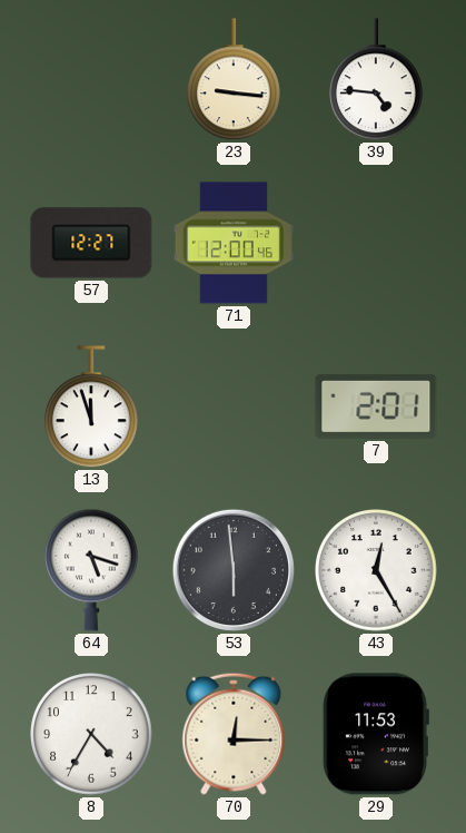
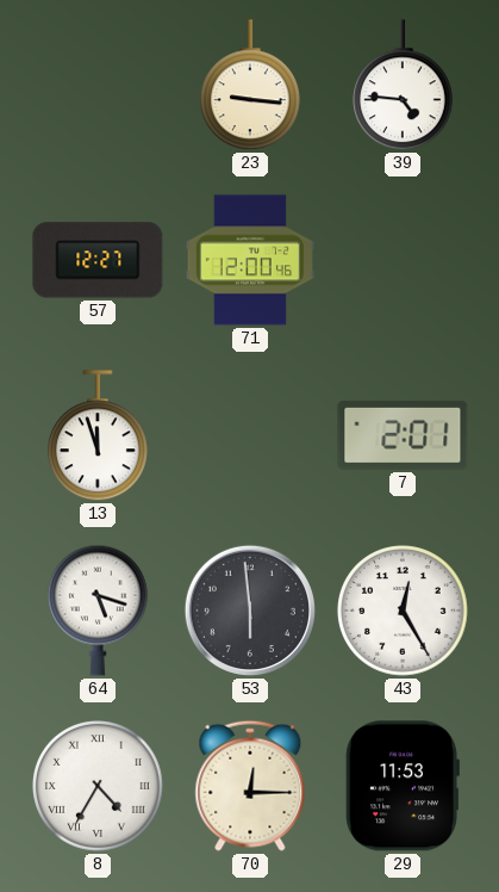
8 numerals: Arabic -> Roman (98, 786)
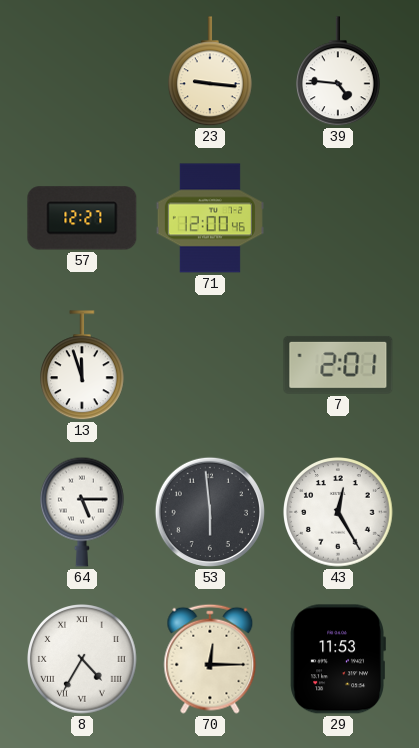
64: 5:18 -> 5:15 (83, 512)
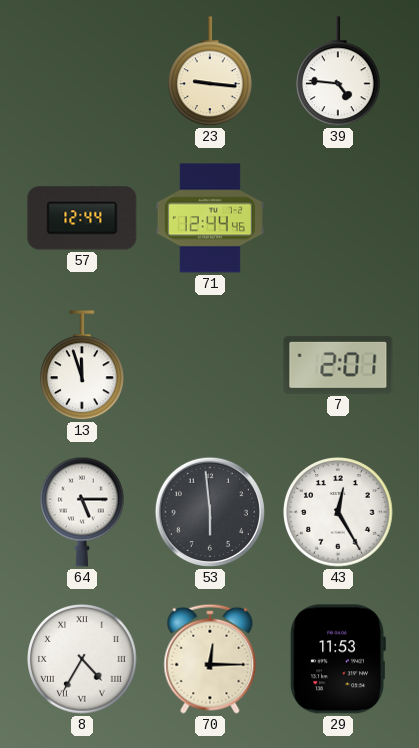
57: 12:27 -> 12:44 (82, 218)
71: 12:00 -> 12:44 (210, 218)
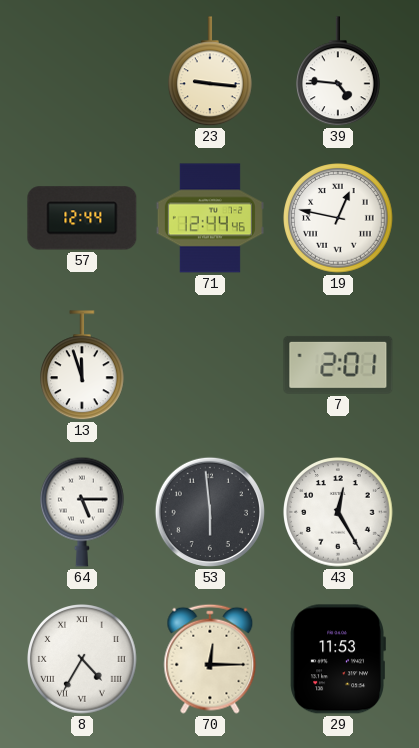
19: none -> 12:47 (338, 218)
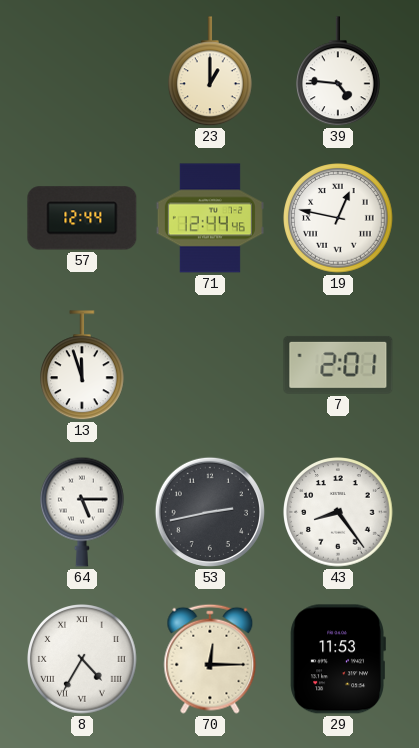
23: 9:16 -> 1:00 (211, 72)
53: 5:59 -> 2:43 (210, 512)
43: 12:25 -> 8:24 (338, 512)
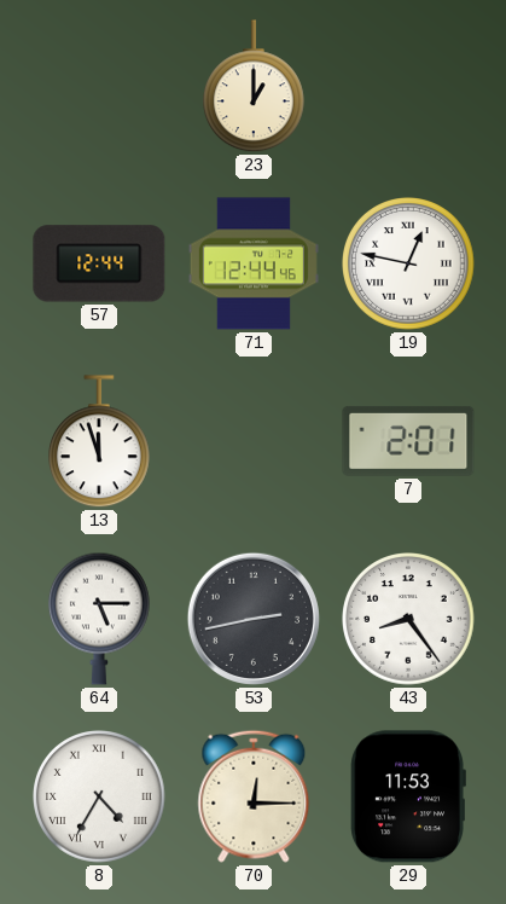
39: 4:46 -> none (339, 72)
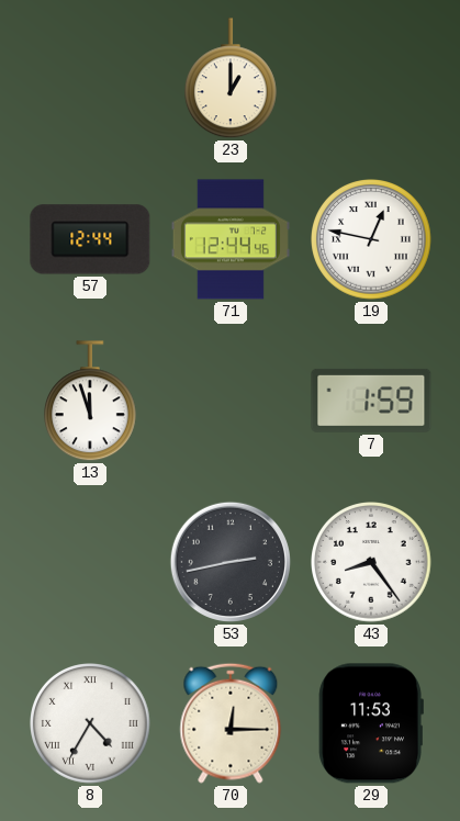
7: 2:01 -> 1:59 (371, 401)
64: 5:15 -> none (100, 619)
